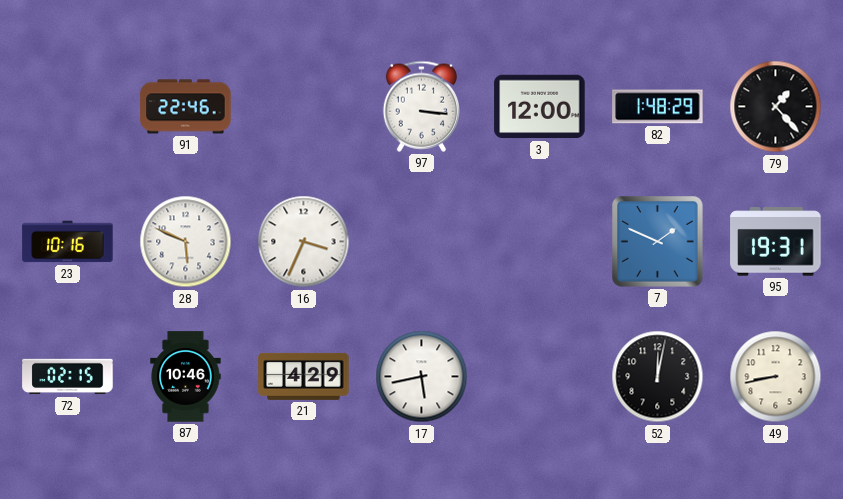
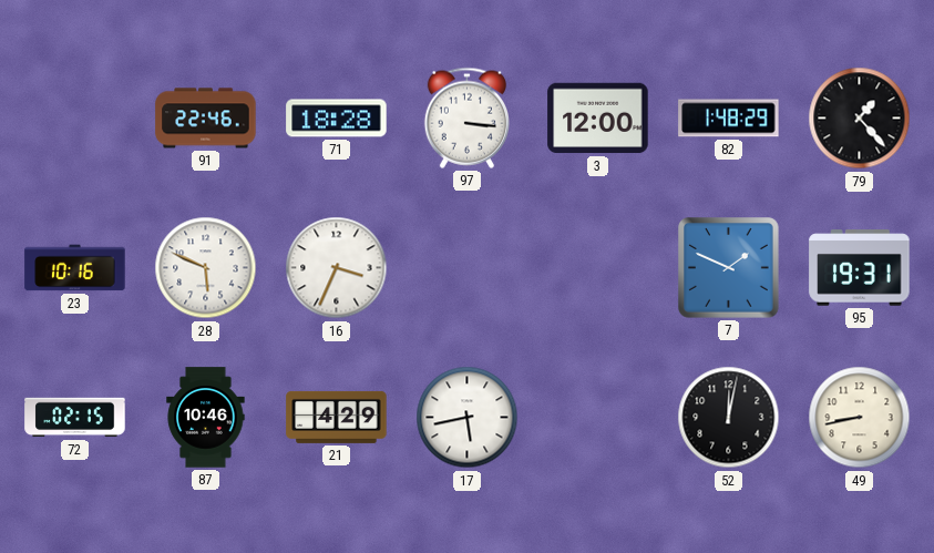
71: none -> 18:28 (337, 119)
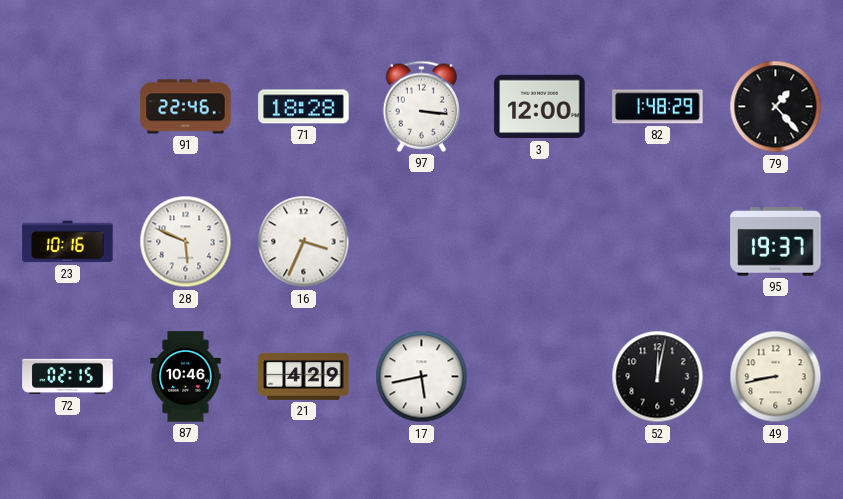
7: 1:49 -> none (729, 268)
95: 19:31 -> 19:37 (776, 242)
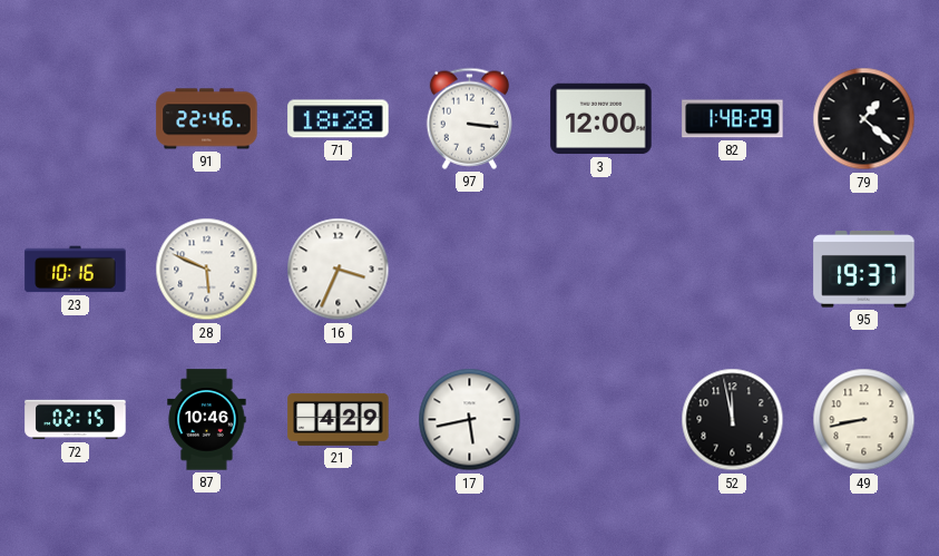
79: 1:23 -> 1:22 (864, 119)
52: 12:02 -> 11:58 (733, 420)
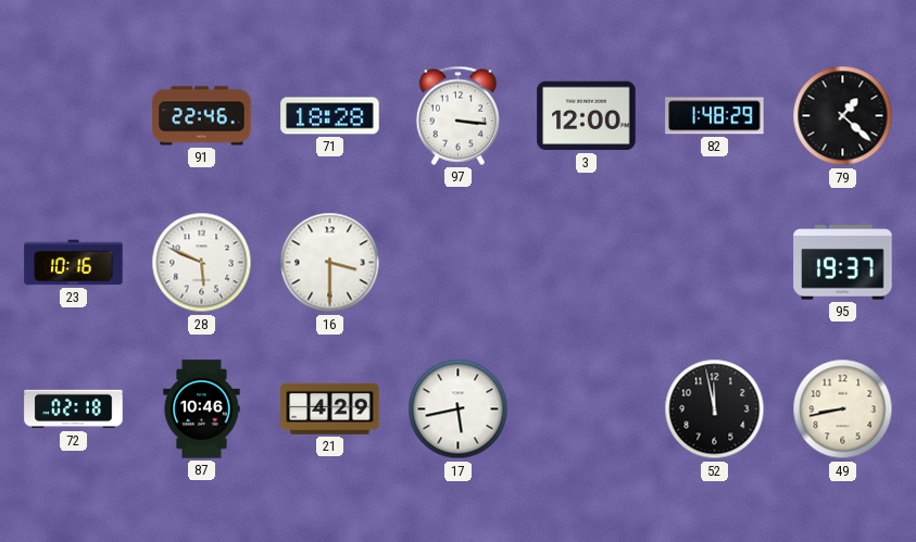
16: 3:34 -> 3:30 (330, 263)
72: 02:15 -> 02:18 (74, 409)
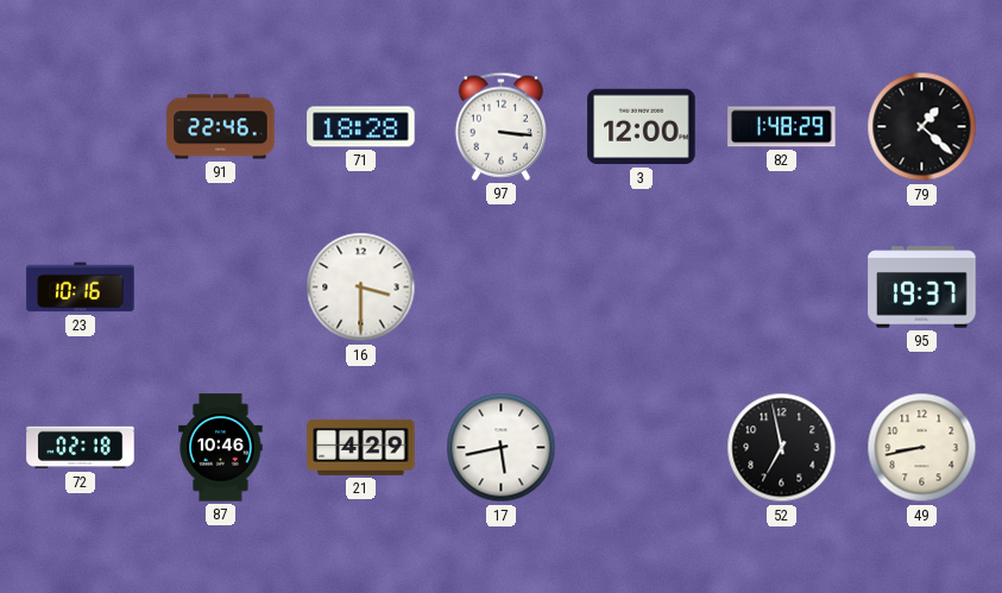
28: 5:49 -> none (202, 263)
52: 11:58 -> 6:58 (782, 448)
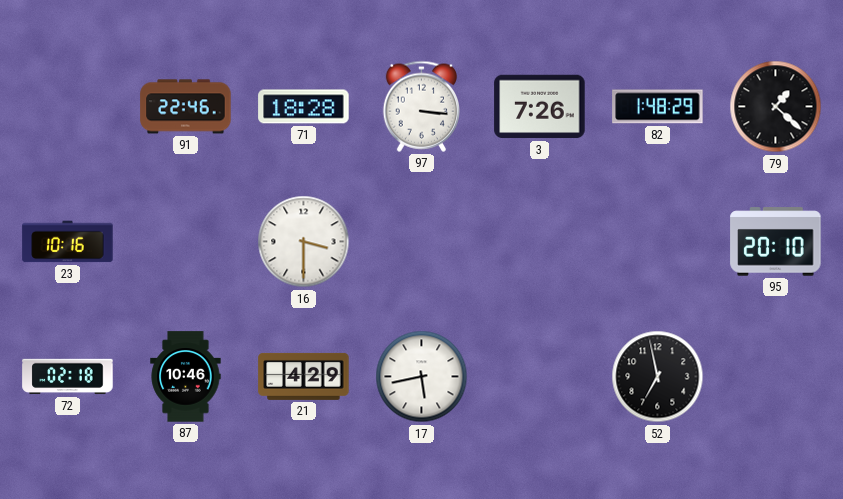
3: 12:00 -> 7:26 (540, 107)
95: 19:37 -> 20:10 (776, 242)
49: 8:43 -> none (922, 448)
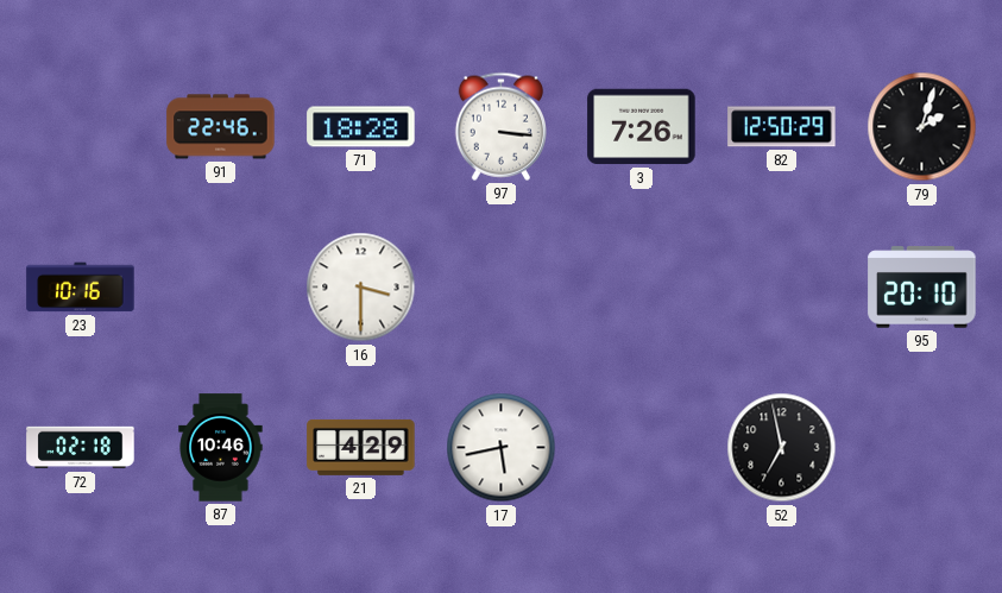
82: 1:48 -> 12:50 (782, 127)
79: 1:22 -> 2:03 (922, 127)
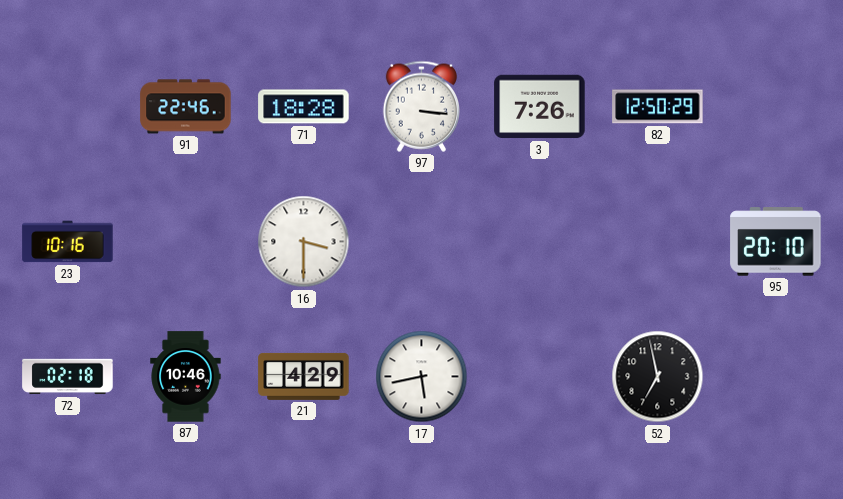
79: 2:03 -> none (922, 127)
